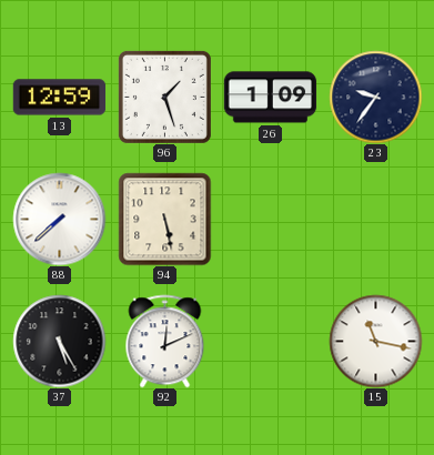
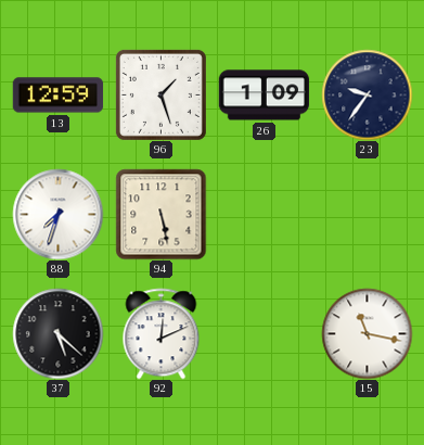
88: 7:38 -> 7:33 (57, 214)
37: 5:25 -> 5:22 (57, 333)
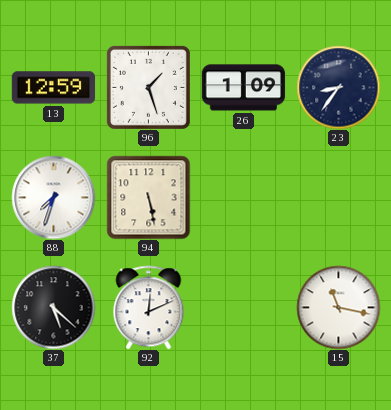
23: 9:36 -> 8:36 (338, 87)
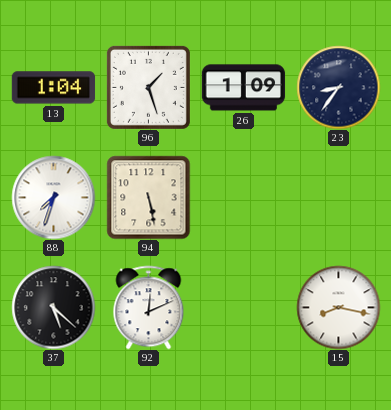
13: 12:59 -> 1:04 (53, 88)
15: 11:17 -> 8:17 (338, 307)
